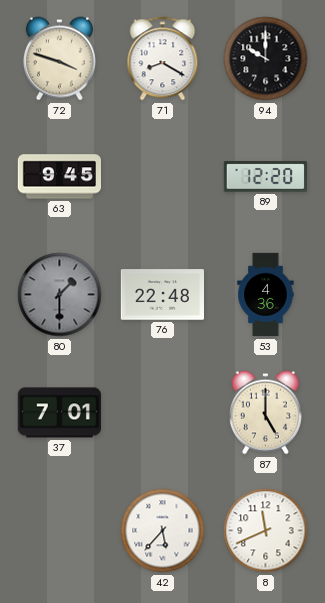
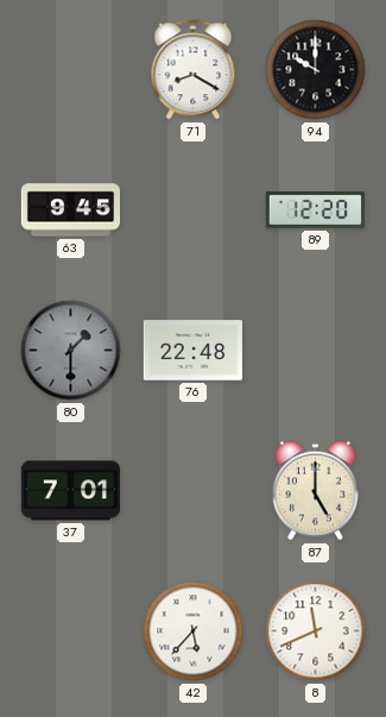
72: 3:48 -> none (59, 59)
53: 4:36 -> none (266, 295)
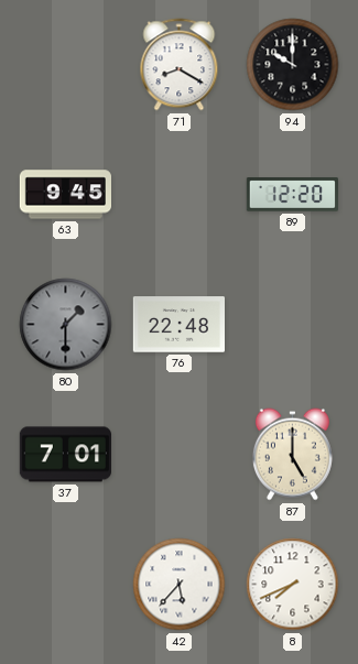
8: 11:41 -> 7:41 (293, 585)
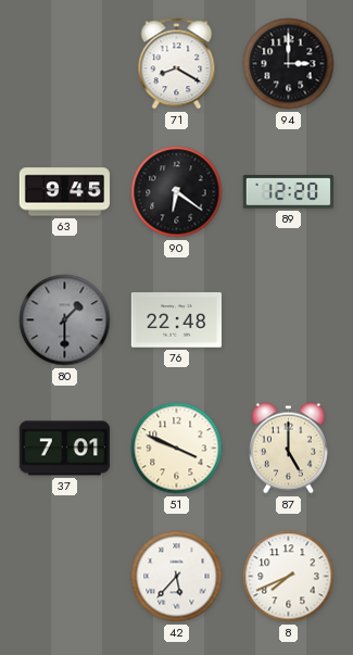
94: 10:00 -> 3:00 (289, 64)
90: none -> 6:21 (177, 192)
51: none -> 3:49 (177, 449)
